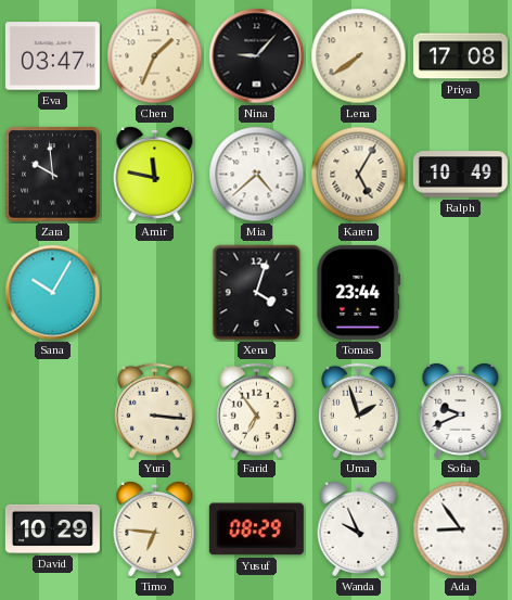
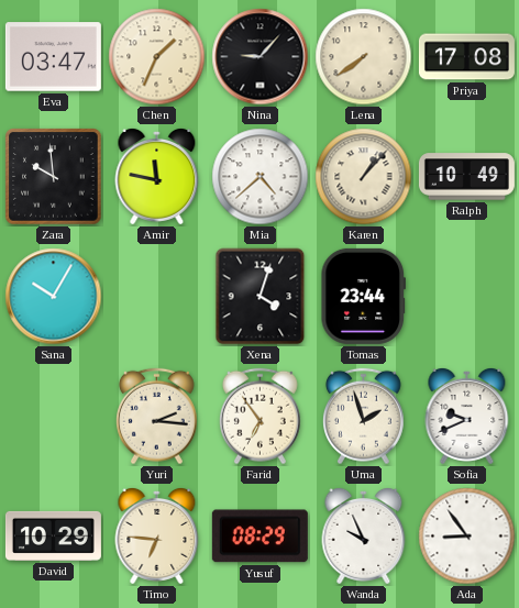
Karen: 5:05 -> 1:07 (364, 177)
Yuri: 3:16 -> 2:16 (156, 417)
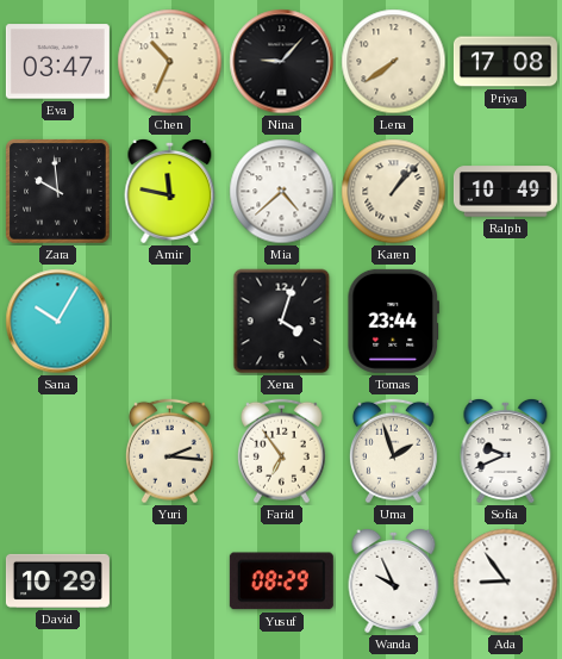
Chen: 1:34 -> 10:34 (170, 62)
Timo: 6:46 -> none (157, 537)
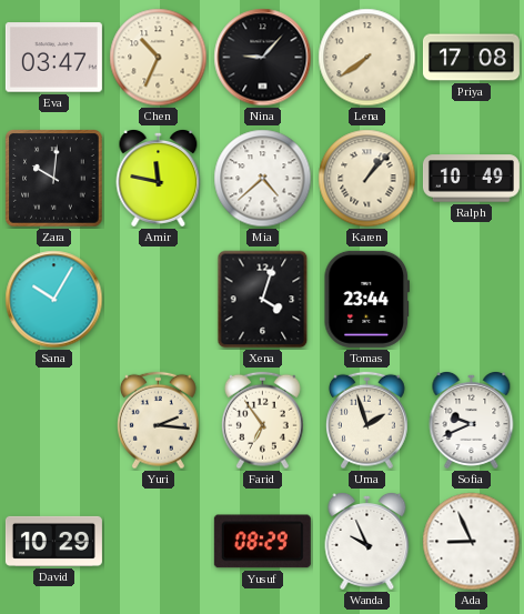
Zara: 9:59 -> 10:01 (54, 179)
Ada: 8:54 -> 8:56 (472, 542)
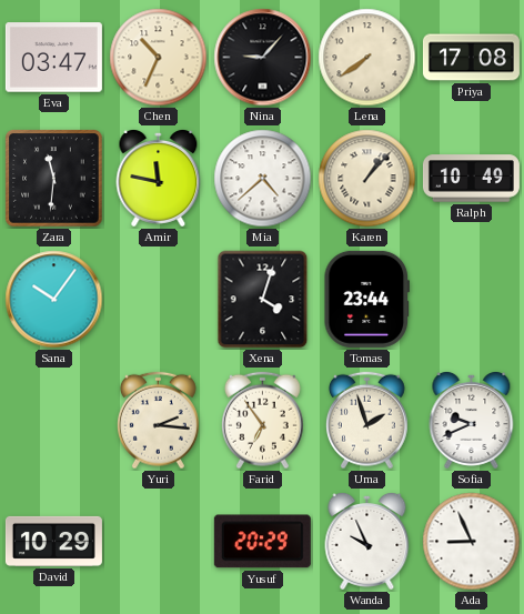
Zara: 10:01 -> 11:31 (54, 179)
Sana: 10:05 -> 10:06 (54, 300)
Yusuf: 08:29 -> 20:29 (262, 542)
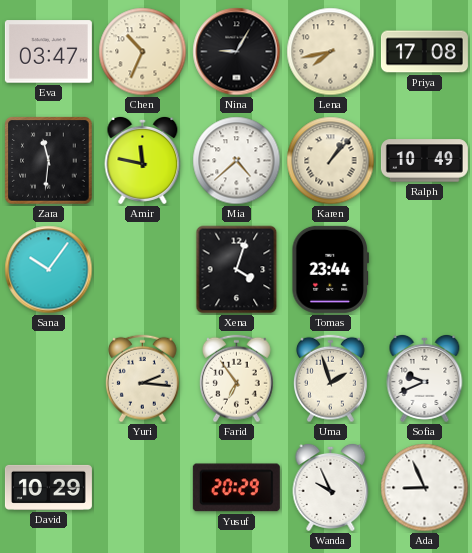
Nina: 9:07 -> 9:05 (237, 52)
Lena: 7:39 -> 7:43 (331, 52)
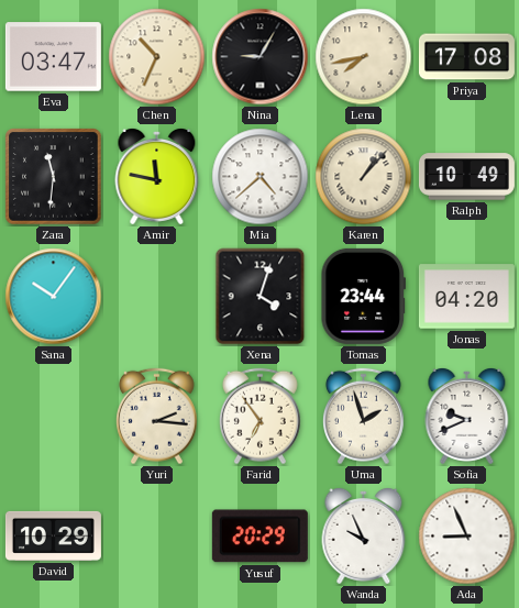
Jonas: none -> 04:20 (466, 297)
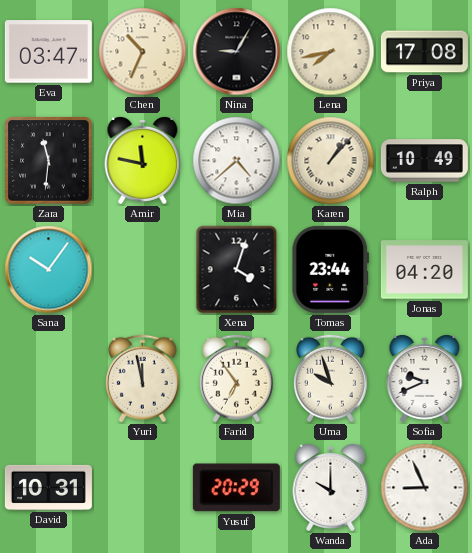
Yuri: 2:16 -> 11:58 (142, 379)
Uma: 1:57 -> 9:57 (330, 379)
David: 10:29 -> 10:31 (48, 487)
Wanda: 9:56 -> 10:00 (331, 488)
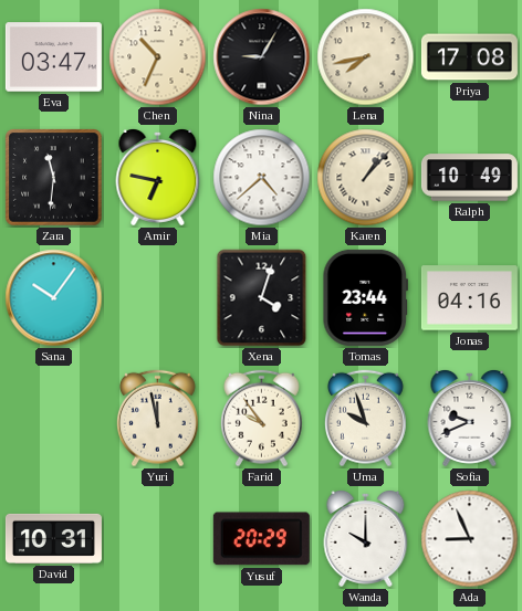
Amir: 11:47 -> 6:47 (158, 178)
Jonas: 04:20 -> 04:16 (469, 298)
Farid: 6:54 -> 9:54 (261, 419)
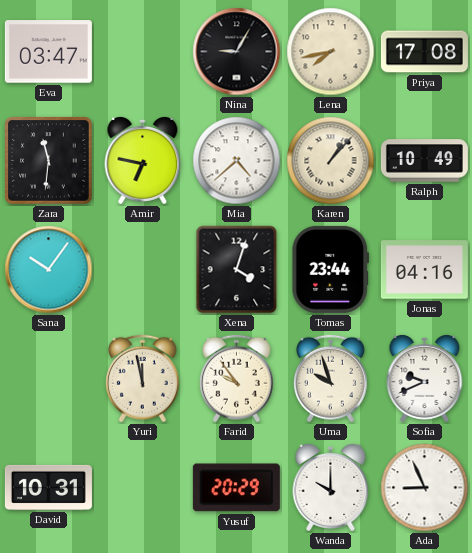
Chen: 10:34 -> none (158, 57)
